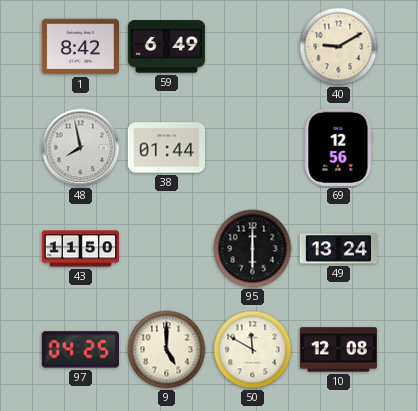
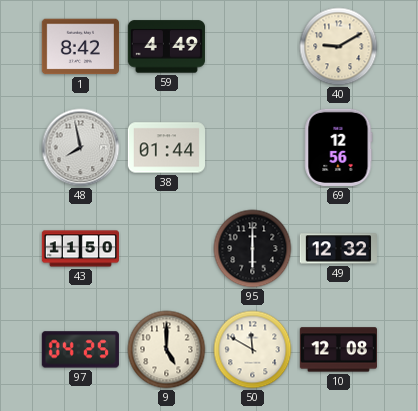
59: 6:49 -> 4:49 (166, 47)
49: 13:24 -> 12:32 (338, 249)
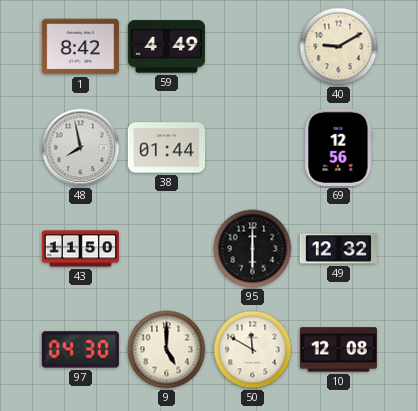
97: 04:25 -> 04:30 (80, 350)
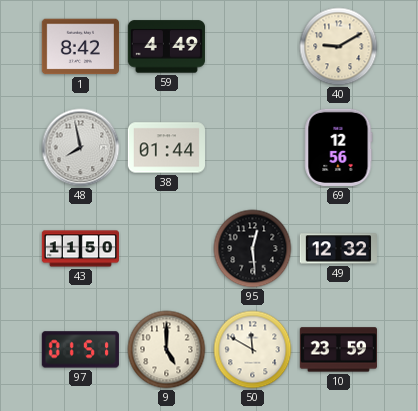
95: 6:00 -> 12:29 (253, 249)
97: 04:30 -> 01:51 (80, 350)
10: 12:08 -> 23:59 (338, 350)
